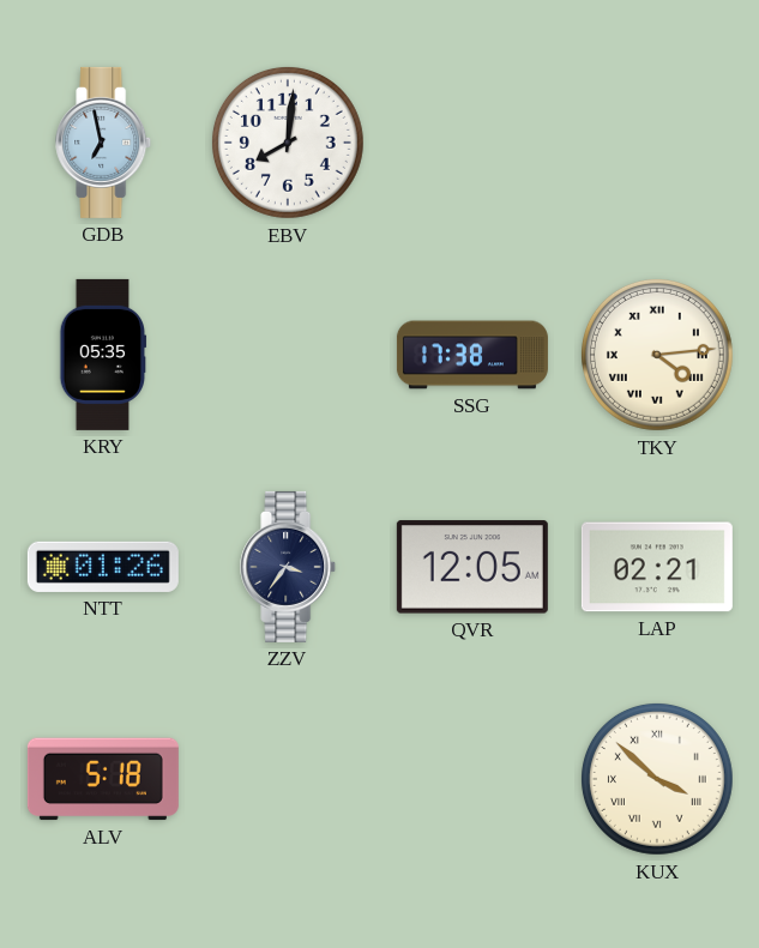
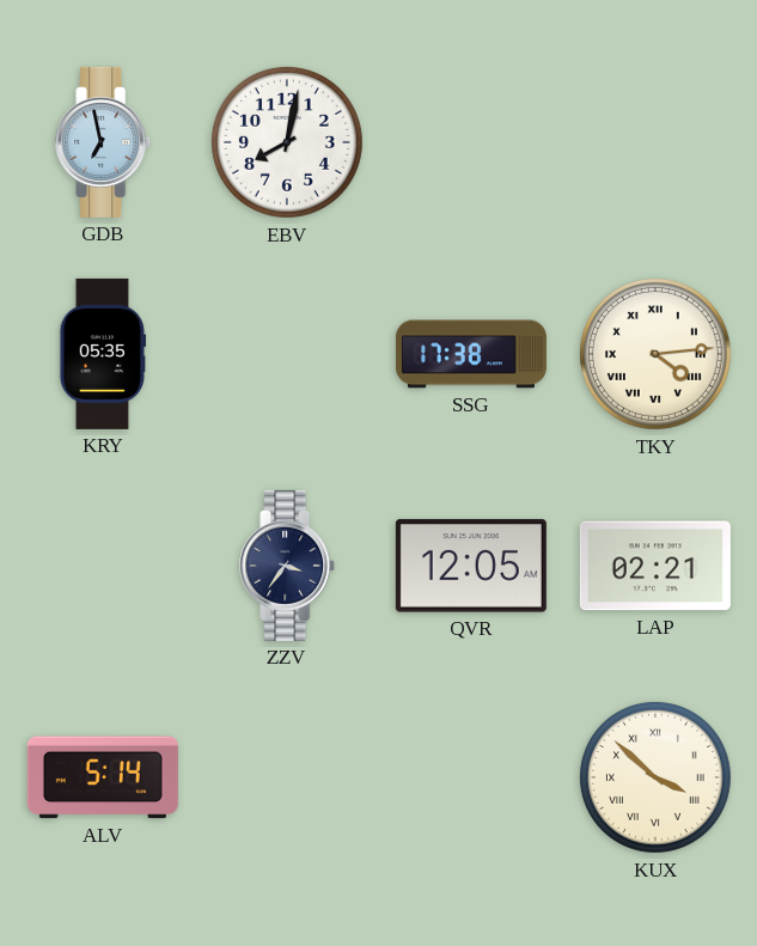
EBV: 8:01 -> 8:02 (287, 142)
NTT: 01:26 -> none (103, 567)
ALV: 5:18 -> 5:14 (103, 777)
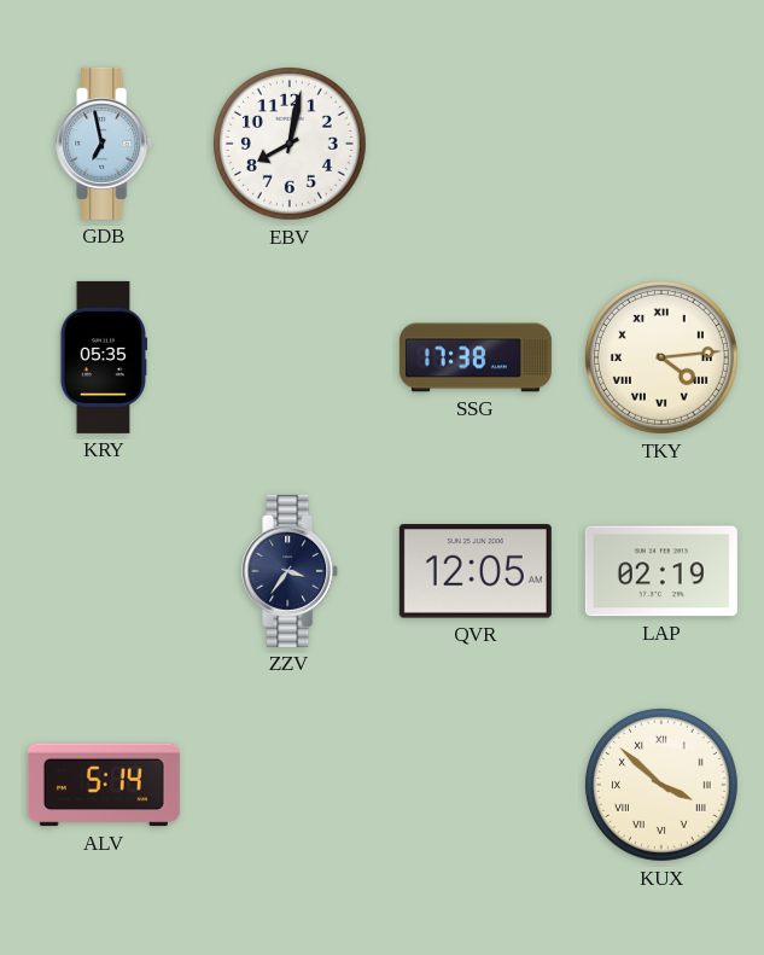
LAP: 02:21 -> 02:19 (661, 571)
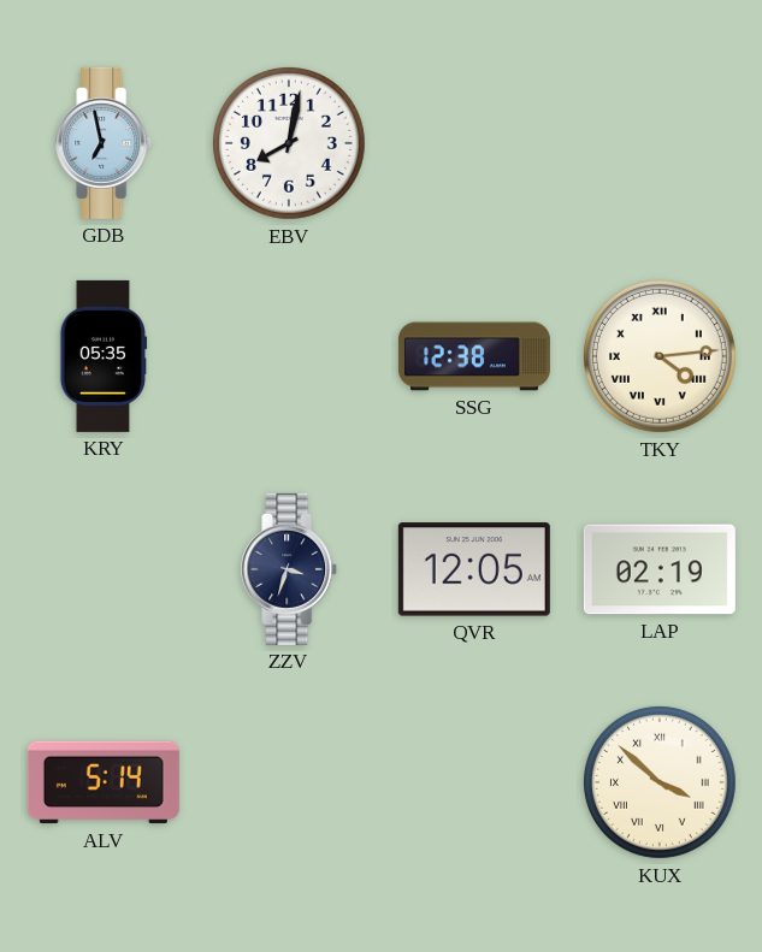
SSG: 17:38 -> 12:38 (474, 356)
ZZV: 3:36 -> 3:33 (290, 569)
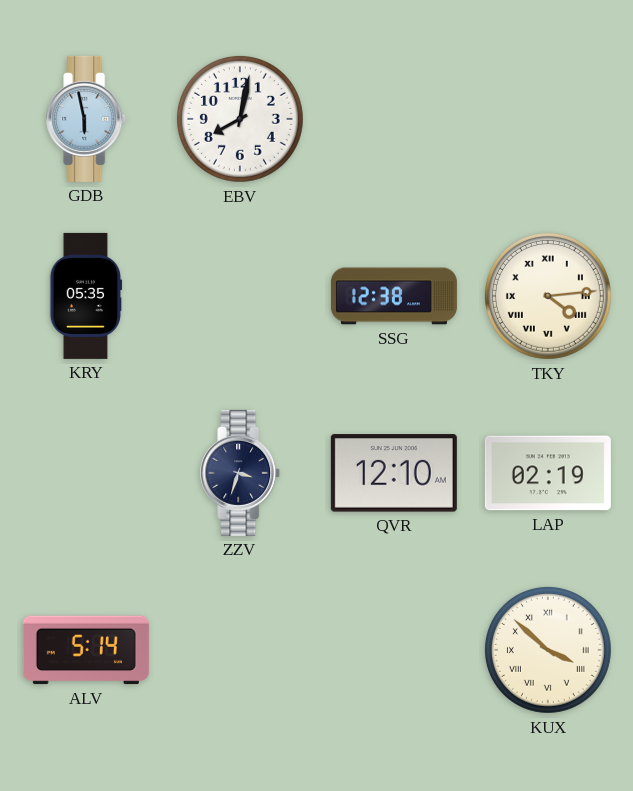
GDB: 6:58 -> 5:58 (87, 119)
QVR: 12:05 -> 12:10 (394, 473)
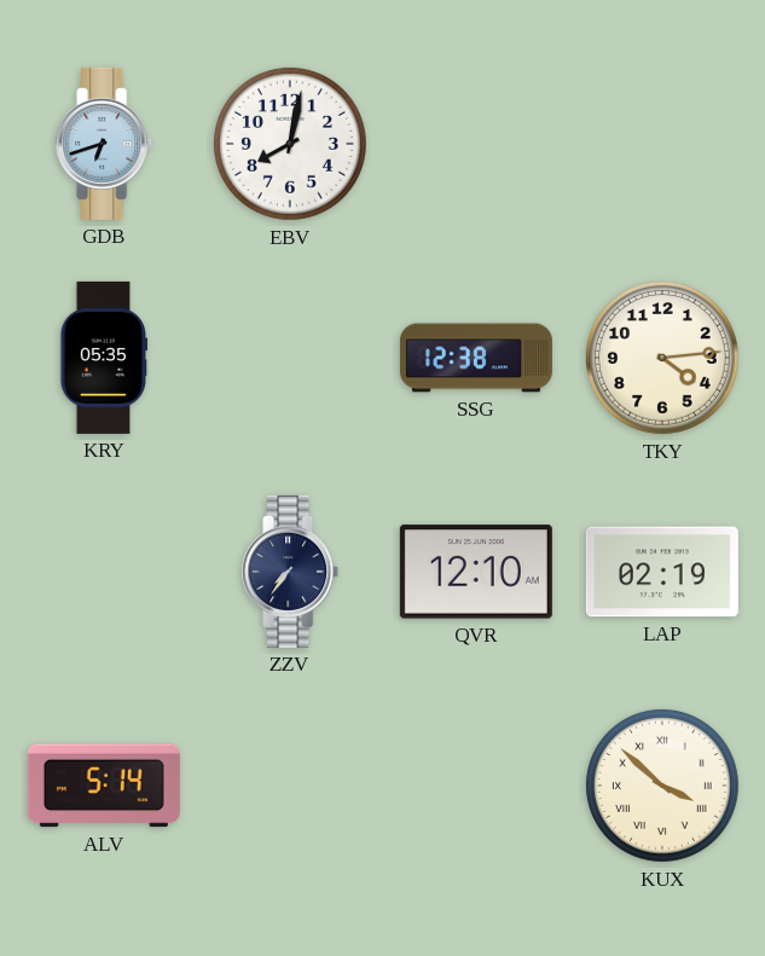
GDB: 5:58 -> 6:42 (105, 144)
TKY numerals: Roman -> Arabic (662, 358)
ZZV: 3:33 -> 7:36 (291, 572)
